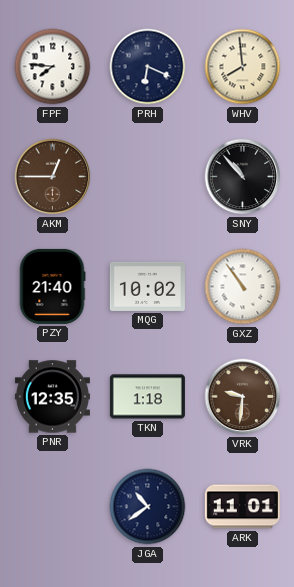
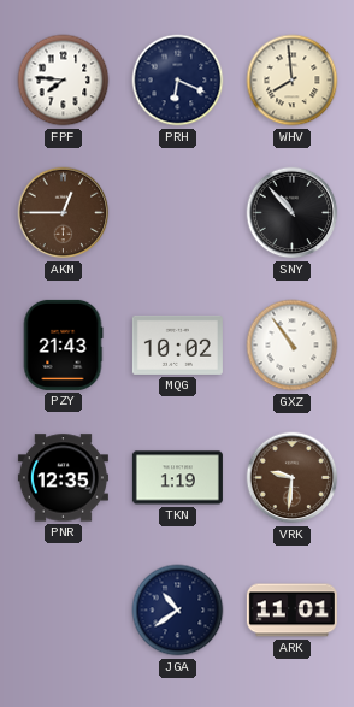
PZY: 21:40 -> 21:43 (63, 344)
TKN: 1:18 -> 1:19 (177, 478)
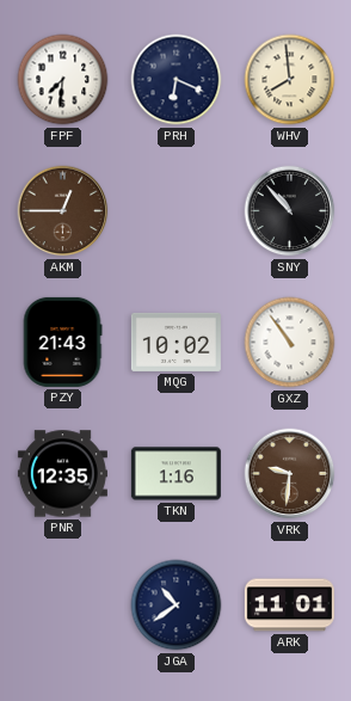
FPF: 7:46 -> 7:31 (63, 80)
TKN: 1:19 -> 1:16 (176, 474)
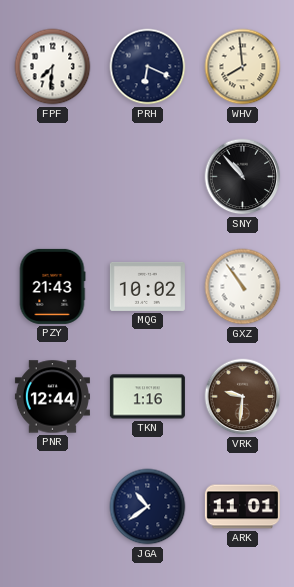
AKM: 12:45 -> none (63, 211)
PNR: 12:35 -> 12:44 (52, 397)
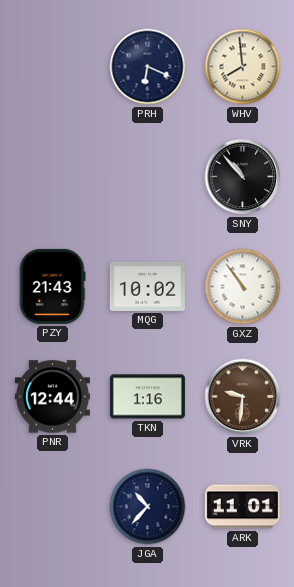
FPF: 7:31 -> none (53, 67)
JGA: 10:39 -> 10:37 (148, 507)
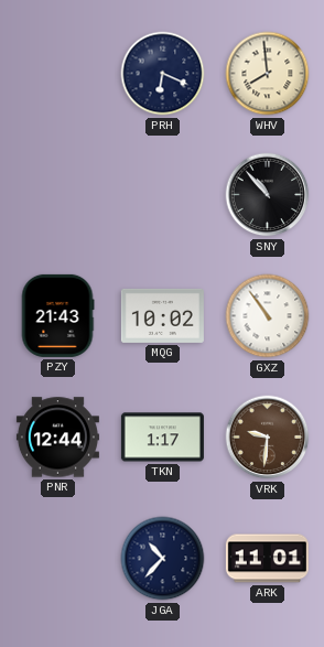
TKN: 1:16 -> 1:17 (162, 438)
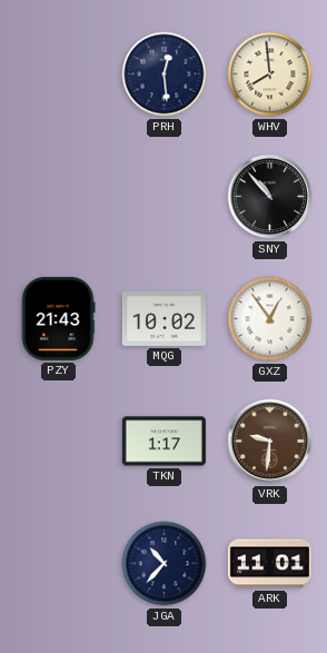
PRH: 6:19 -> 12:29 (165, 75)
GXZ: 10:54 -> 12:54 (270, 319)
PNR: 12:44 -> none (57, 438)
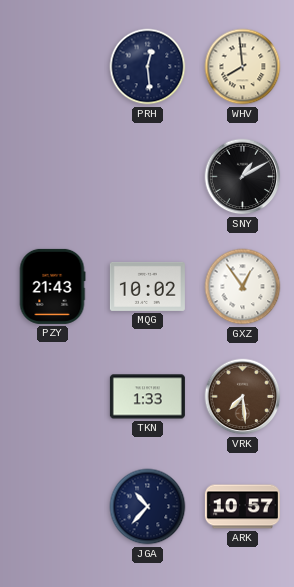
SNY: 10:53 -> 1:10 (243, 177)
TKN: 1:17 -> 1:33 (147, 397)
VRK: 9:31 -> 7:29 (243, 397)
ARK: 11:01 -> 10:57 (242, 507)
